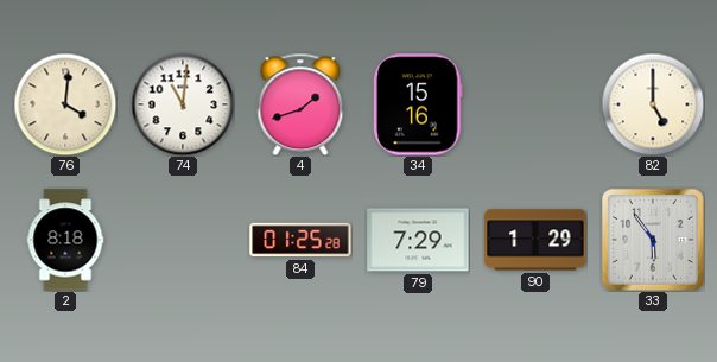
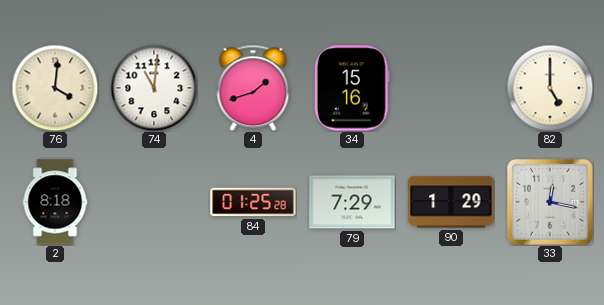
33: 5:54 -> 12:17 (550, 202)
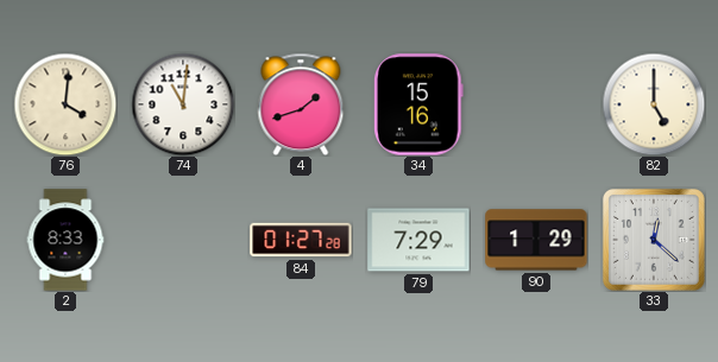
2: 8:18 -> 8:33 (65, 240)
84: 01:25 -> 01:27 (301, 240)
33: 12:17 -> 12:22 (654, 240)
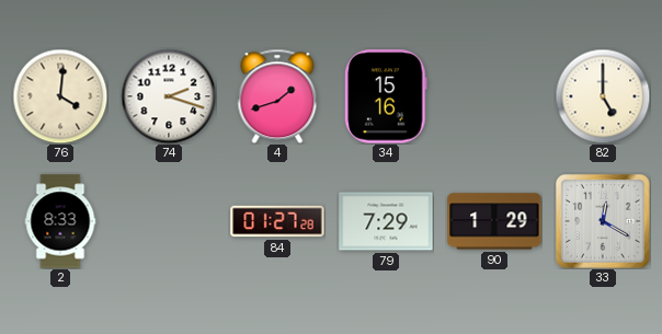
74: 11:01 -> 2:18 (169, 96)
33: 12:22 -> 12:20 (603, 221)
